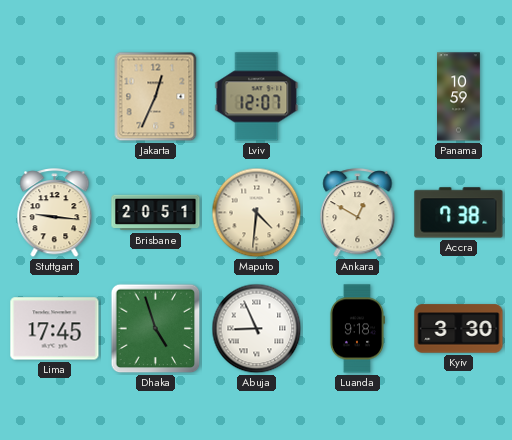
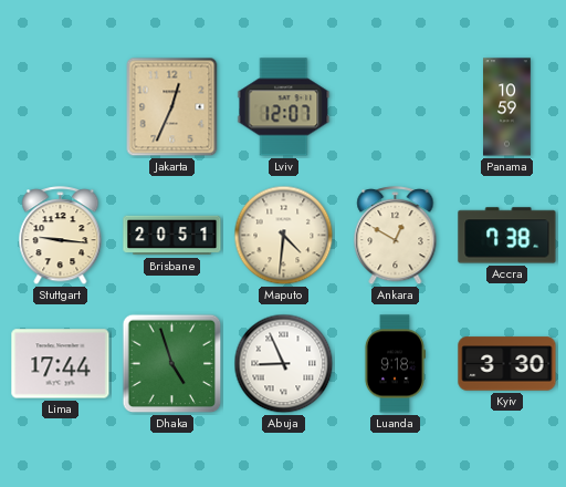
Lima: 17:45 -> 17:44 (61, 364)
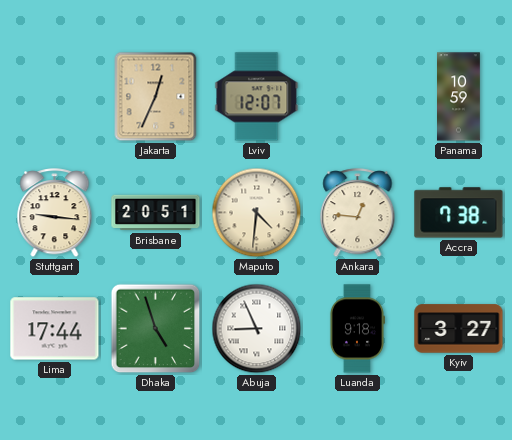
Ankara: 12:50 -> 12:46 (358, 213)
Kyiv: 3:30 -> 3:27 (459, 329)
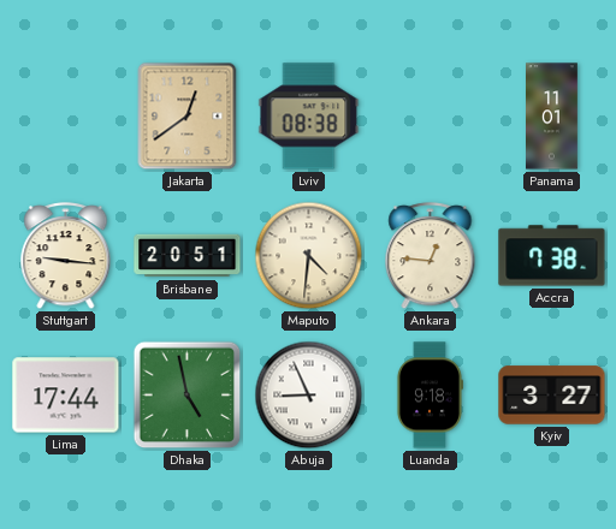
Jakarta: 12:34 -> 12:39 (188, 117)
Lviv: 12:07 -> 08:38 (309, 117)
Panama: 10:59 -> 11:01 (552, 117)
Dhaka: 4:57 -> 4:58 (188, 396)
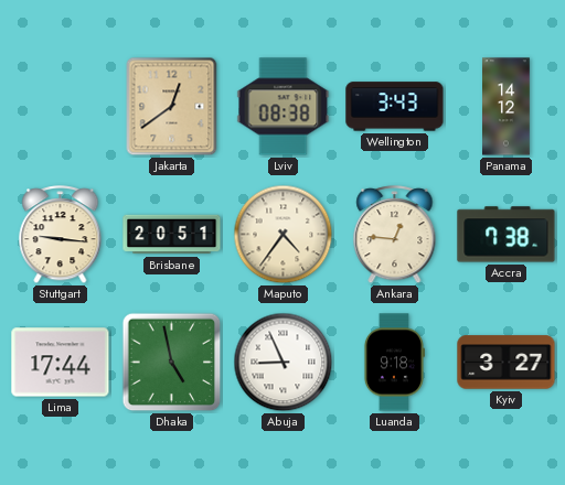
Wellington: none -> 3:43 (395, 107)
Panama: 11:01 -> 14:12 (507, 107)
Maputo: 4:31 -> 4:36 (284, 235)
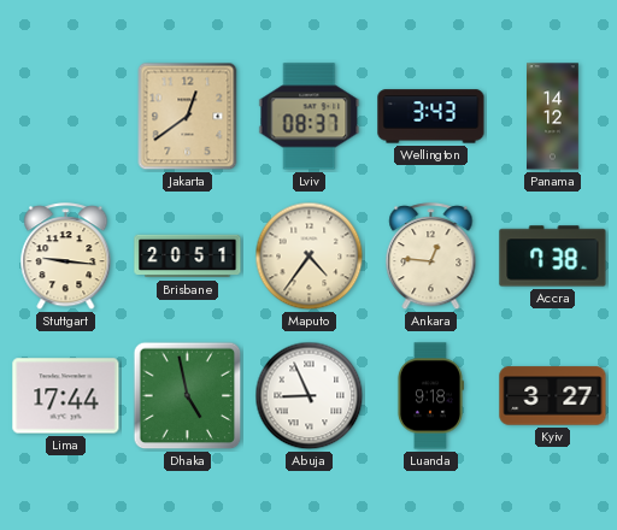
Lviv: 08:38 -> 08:37 (310, 117)
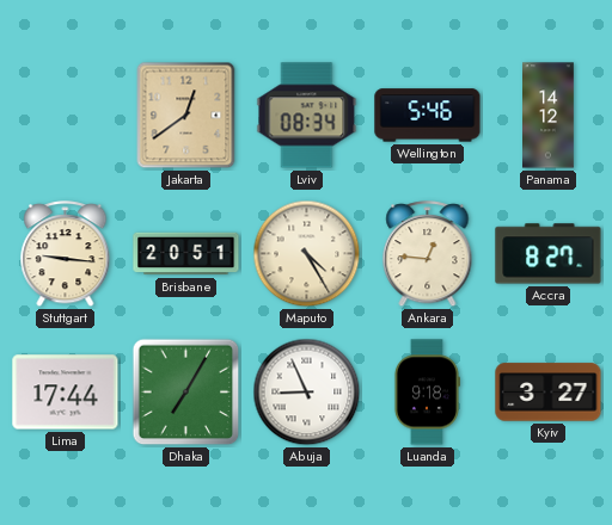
Lviv: 08:37 -> 08:34 (307, 116)
Wellington: 3:43 -> 5:46 (428, 116)
Maputo: 4:36 -> 4:25 (307, 254)
Accra: 7:38 -> 8:27 (549, 254)
Dhaka: 4:58 -> 7:05 (186, 393)
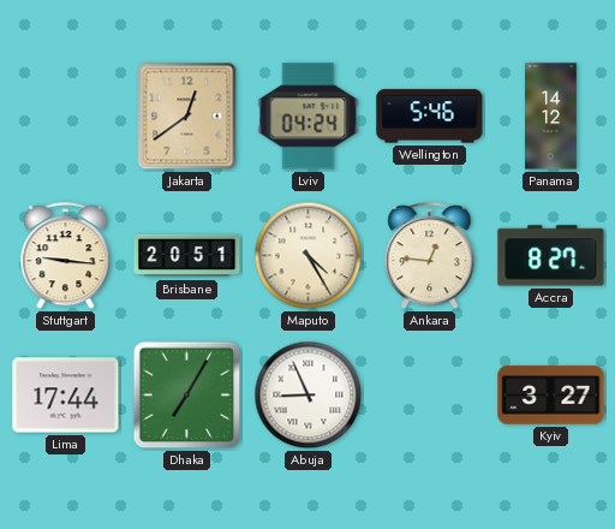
Lviv: 08:34 -> 04:24 (309, 117)
Luanda: 9:18 -> none (427, 393)
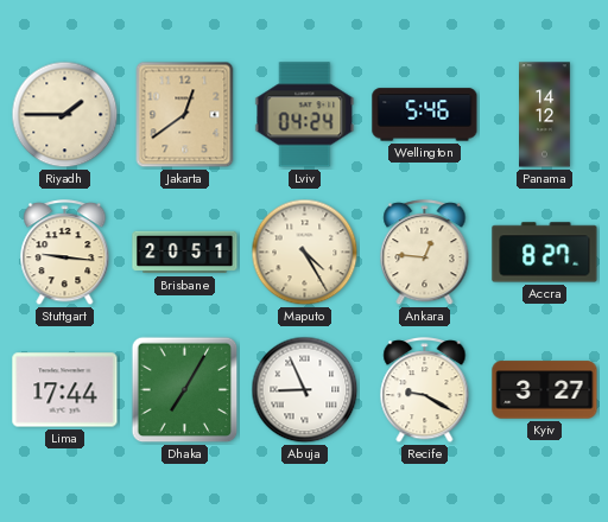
Riyadh: none -> 1:45 (65, 115)
Recife: none -> 9:20 (425, 390)
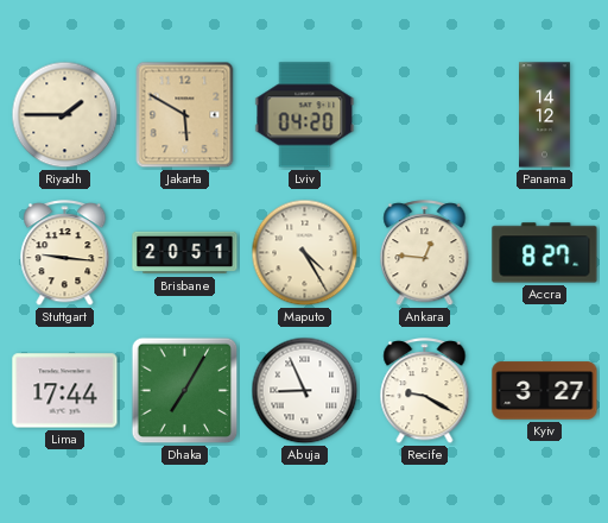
Jakarta: 12:39 -> 5:50 (185, 115)
Lviv: 04:24 -> 04:20 (305, 115)
Wellington: 5:46 -> none (425, 115)
